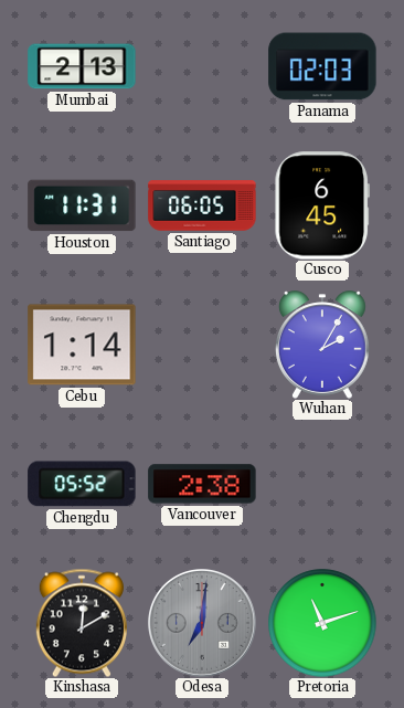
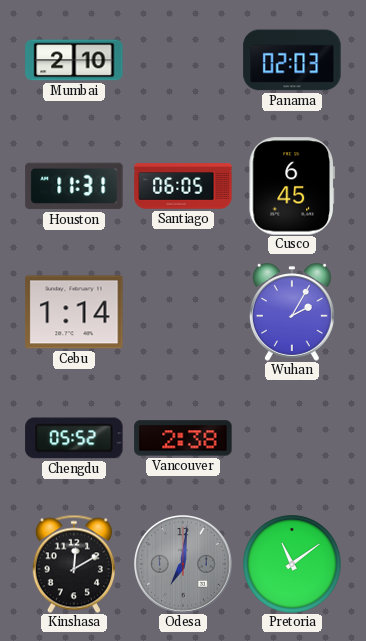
Mumbai: 2:13 -> 2:10 (74, 60)
Pretoria: 11:12 -> 11:09 (292, 564)
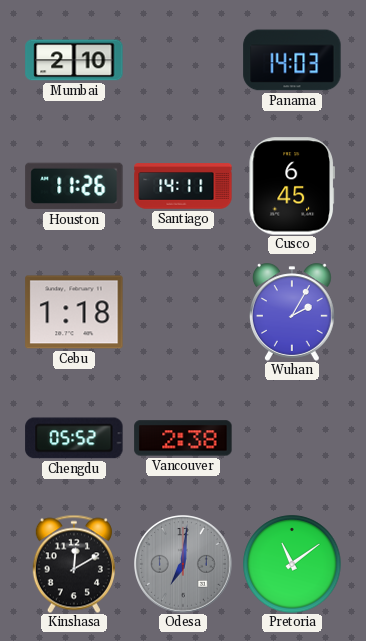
Panama: 02:03 -> 14:03 (292, 60)
Houston: 11:31 -> 11:26 (74, 186)
Santiago: 06:05 -> 14:11 (183, 186)
Cebu: 1:14 -> 1:18 (74, 312)
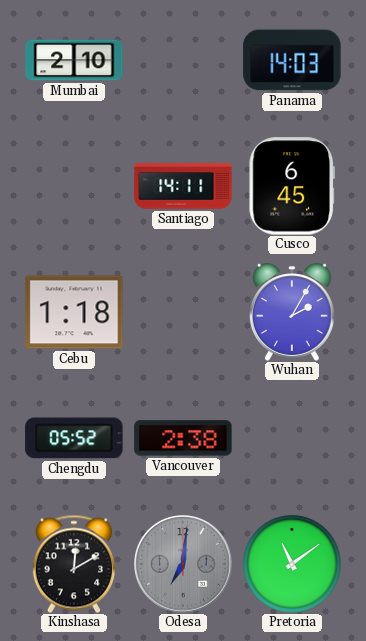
Houston: 11:26 -> none (74, 186)
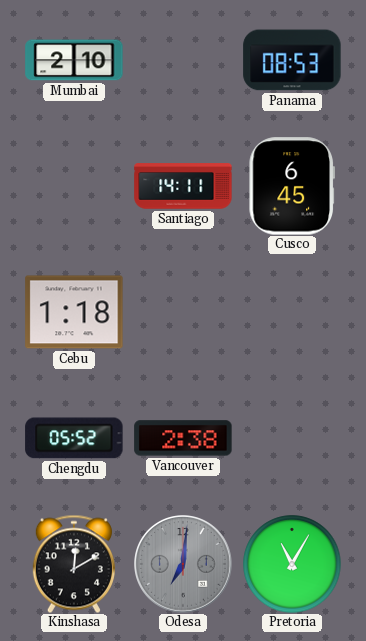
Panama: 14:03 -> 08:53 (292, 60)
Wuhan: 2:05 -> none (293, 312)
Pretoria: 11:09 -> 11:05 (292, 564)
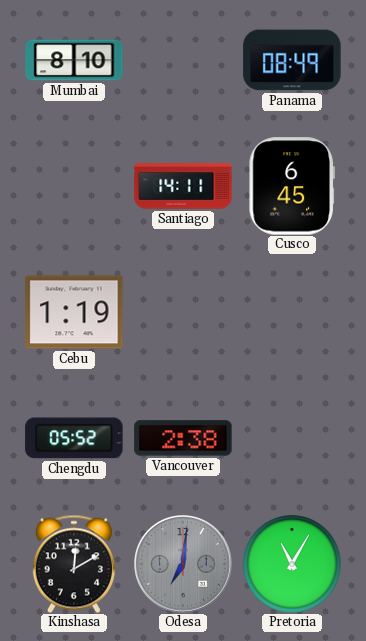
Mumbai: 2:10 -> 8:10 (74, 60)
Panama: 08:53 -> 08:49 (292, 60)
Cebu: 1:18 -> 1:19 (74, 312)
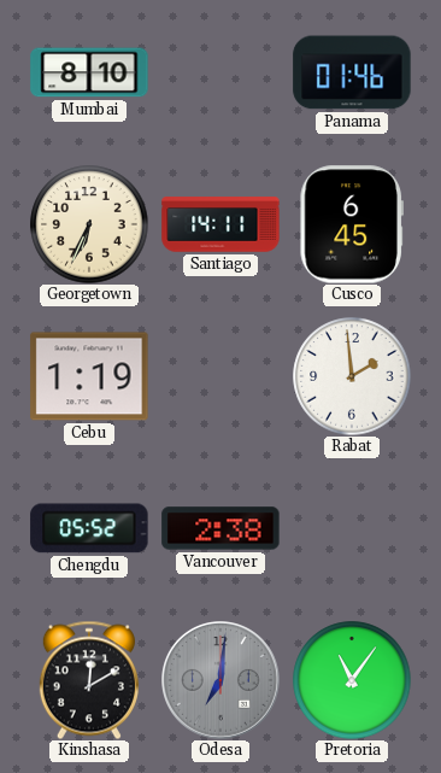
Panama: 08:49 -> 01:46 (352, 72)
Georgetown: none -> 6:34 (89, 224)
Rabat: none -> 1:59 (352, 376)
Pretoria: 11:05 -> 11:06 (352, 680)
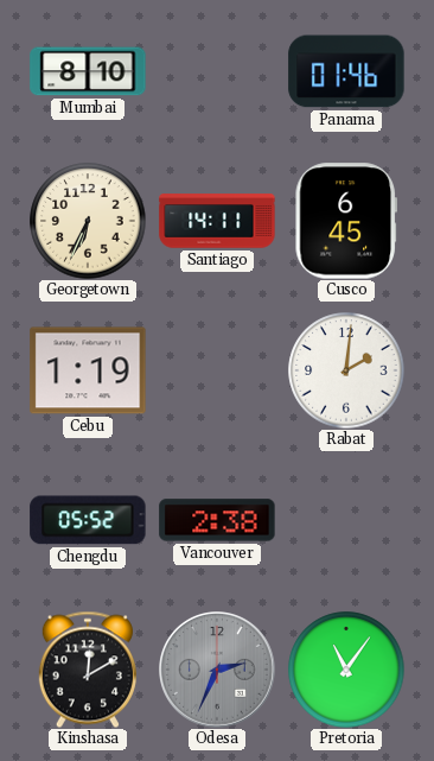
Rabat: 1:59 -> 2:01 (346, 370)
Odesa: 7:01 -> 2:34 (218, 671)
